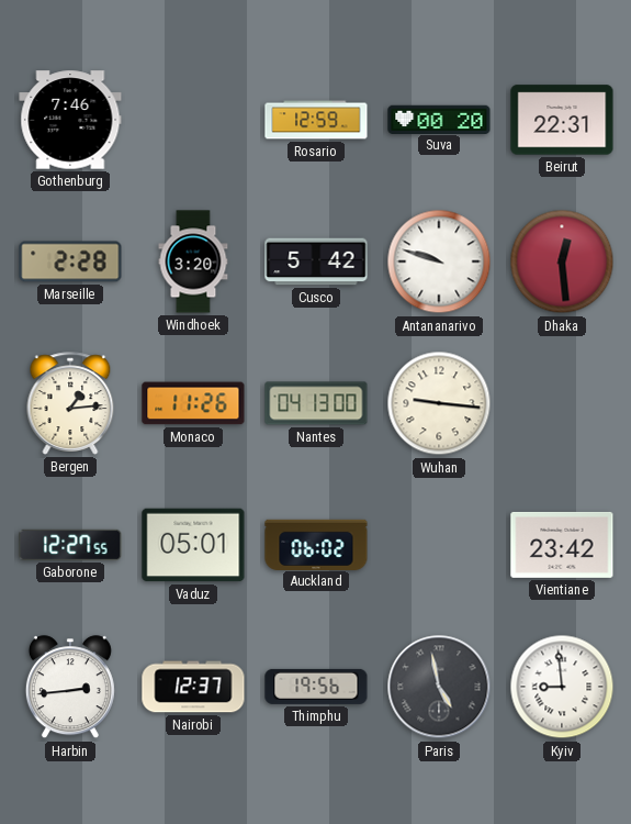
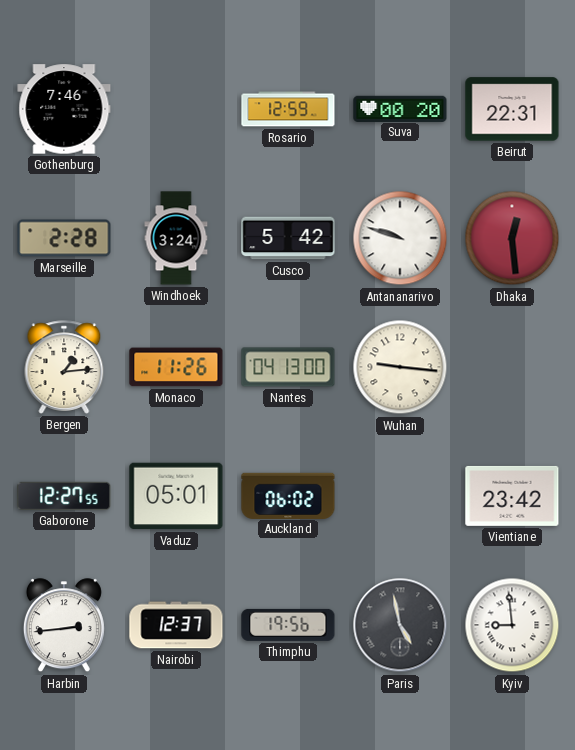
Windhoek: 3:20 -> 3:24 (176, 238)
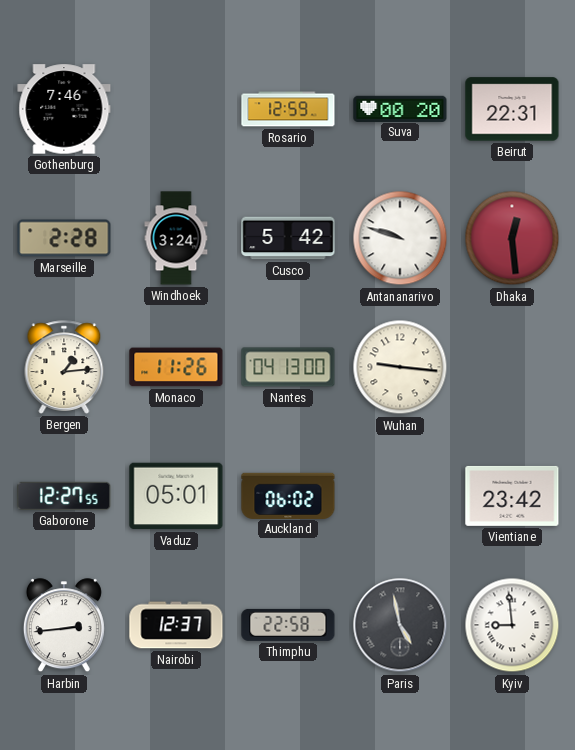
Thimphu: 19:56 -> 22:58 (288, 625)
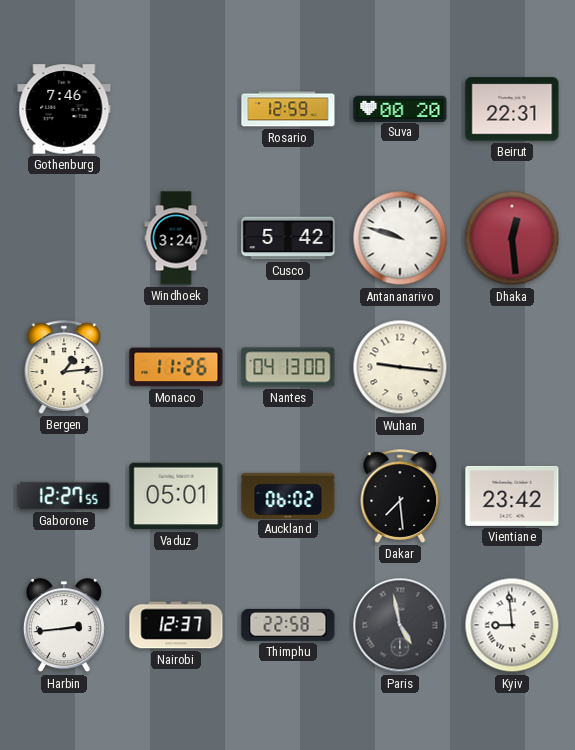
Marseille: 2:28 -> none (64, 238)
Dakar: none -> 7:29 (400, 496)
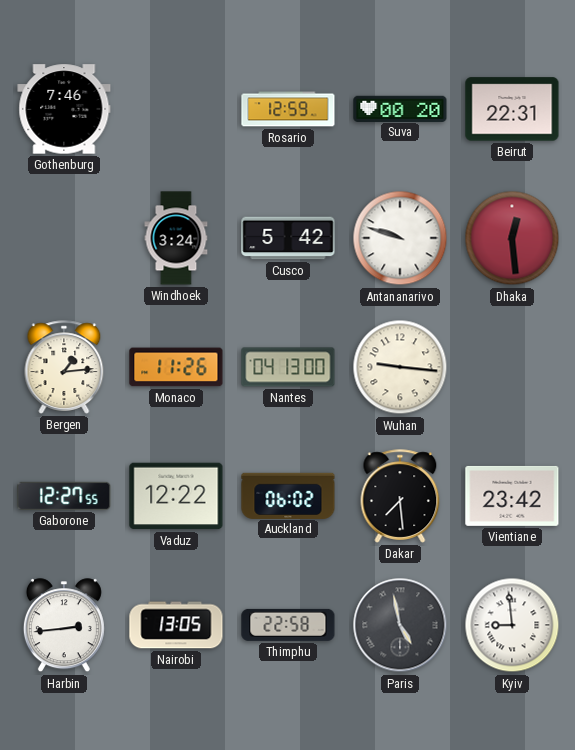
Vaduz: 05:01 -> 12:22 (176, 496)
Nairobi: 12:37 -> 13:05 (176, 625)
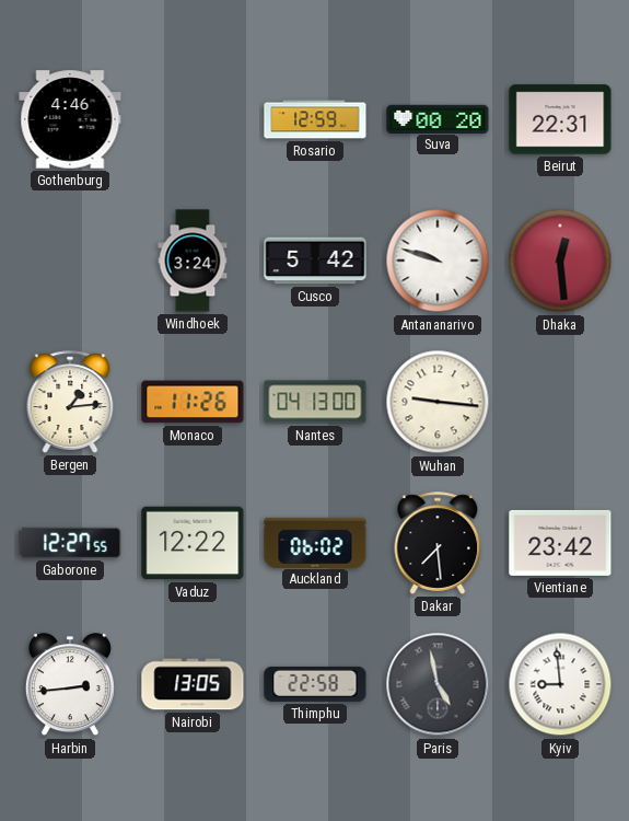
Gothenburg: 7:46 -> 4:46 (70, 119)
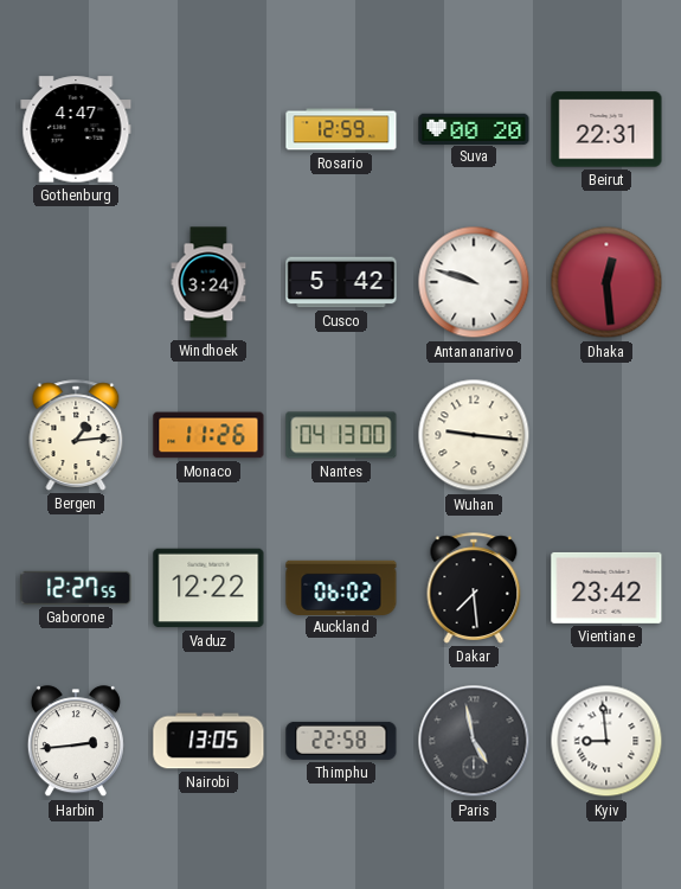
Gothenburg: 4:46 -> 4:47 (76, 129)
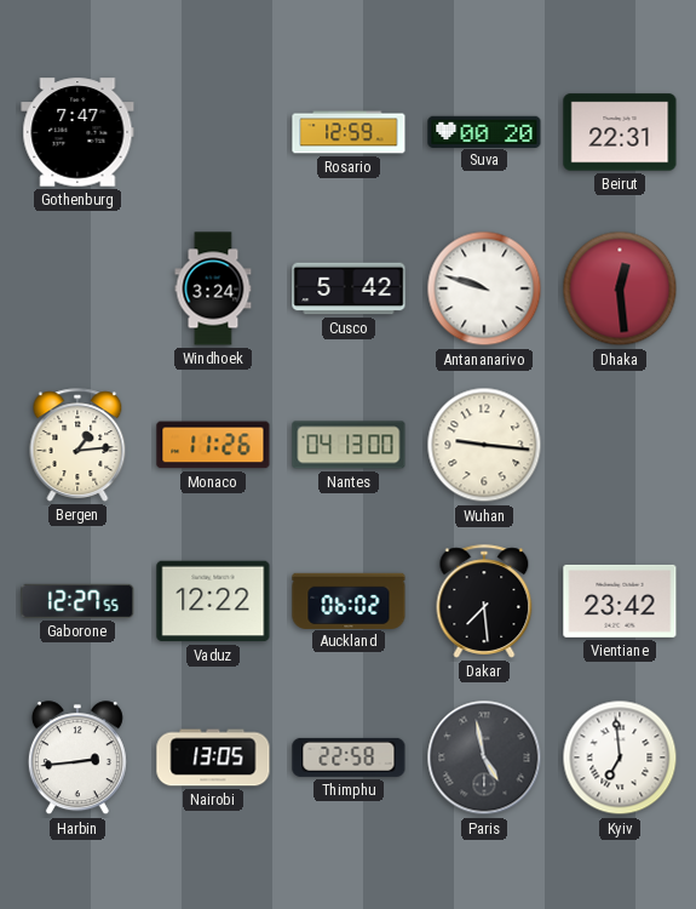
Gothenburg: 4:47 -> 7:47 (77, 132)
Kyiv: 8:59 -> 6:59 (620, 757)
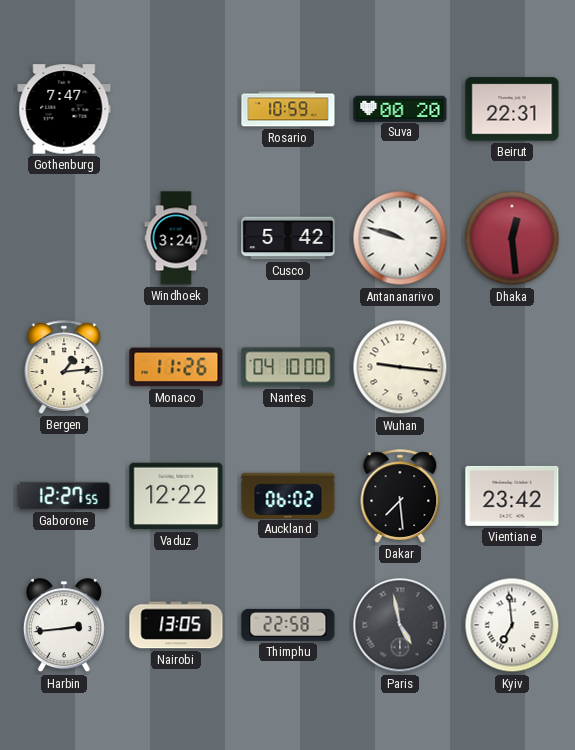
Rosario: 12:59 -> 10:59 (288, 109)
Nantes: 04:13 -> 04:10 (288, 367)
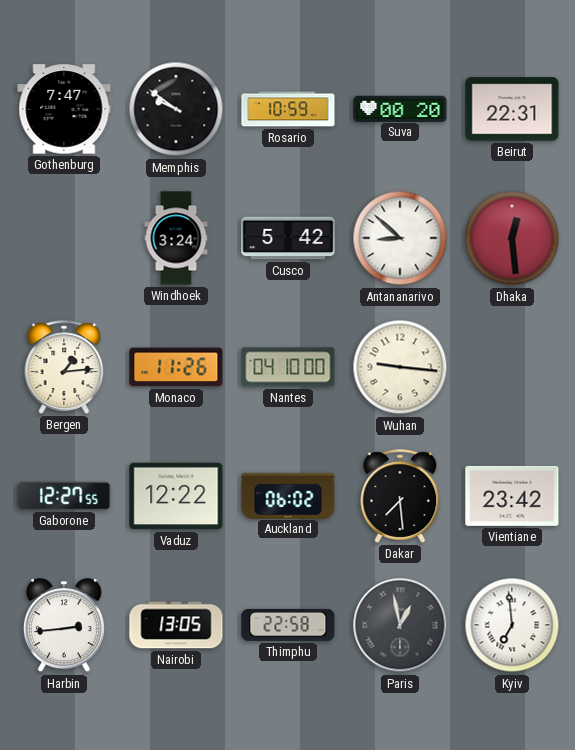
Memphis: none -> 9:51 (176, 109)
Antananarivo: 9:48 -> 8:52 (400, 238)
Paris: 4:58 -> 12:58 (400, 625)
